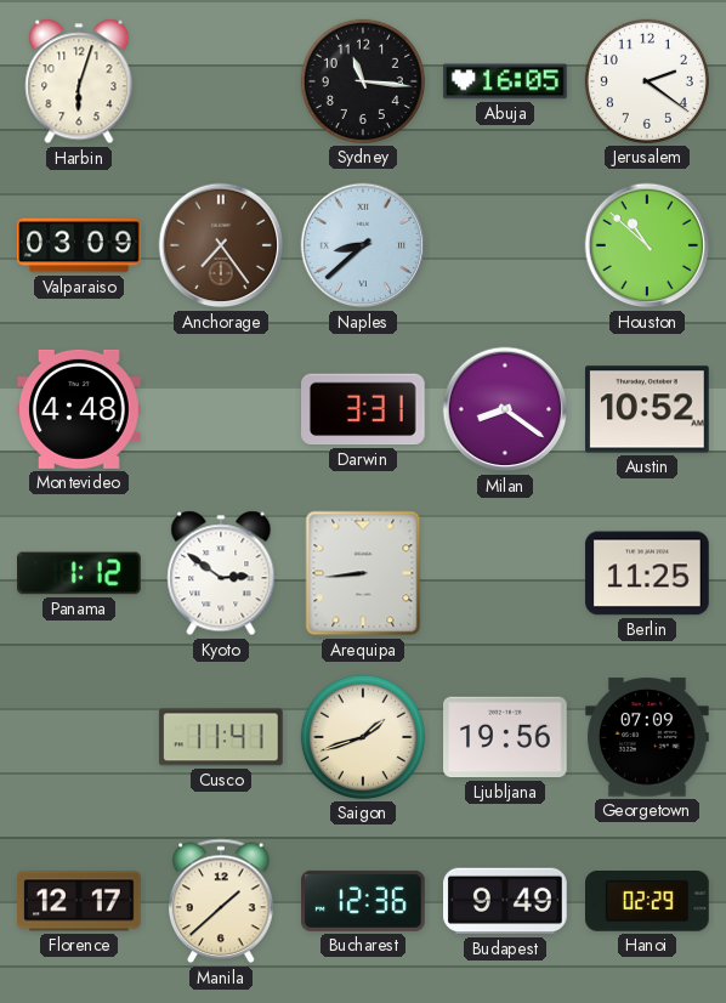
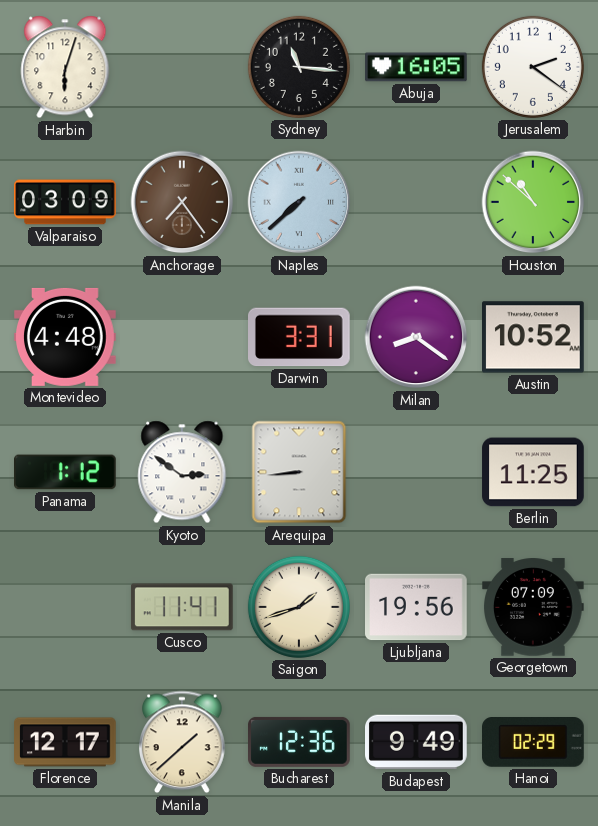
Naples: 8:38 -> 7:38 (299, 202)
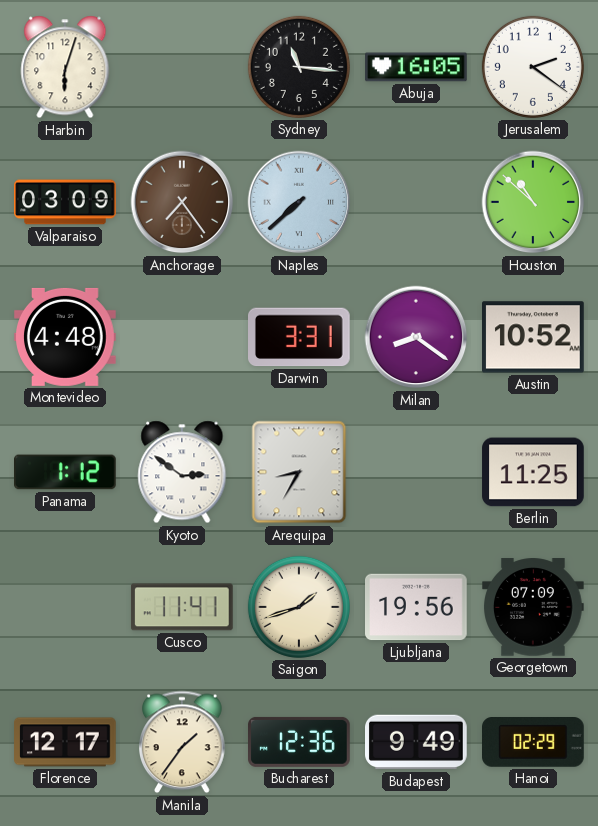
Arequipa: 8:44 -> 8:35 (299, 472)
Manila: 1:38 -> 1:36 (183, 742)
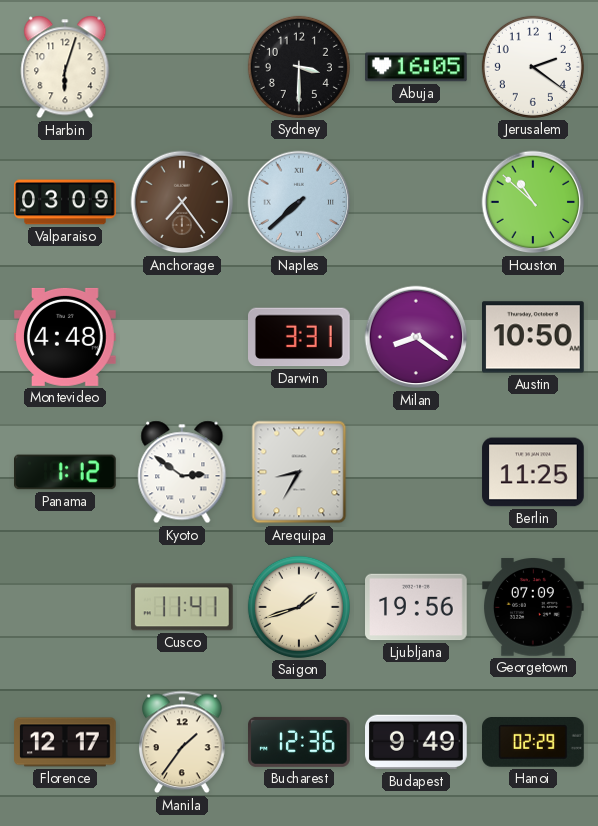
Sydney: 11:16 -> 3:30 (299, 67)
Austin: 10:52 -> 10:50 (534, 337)
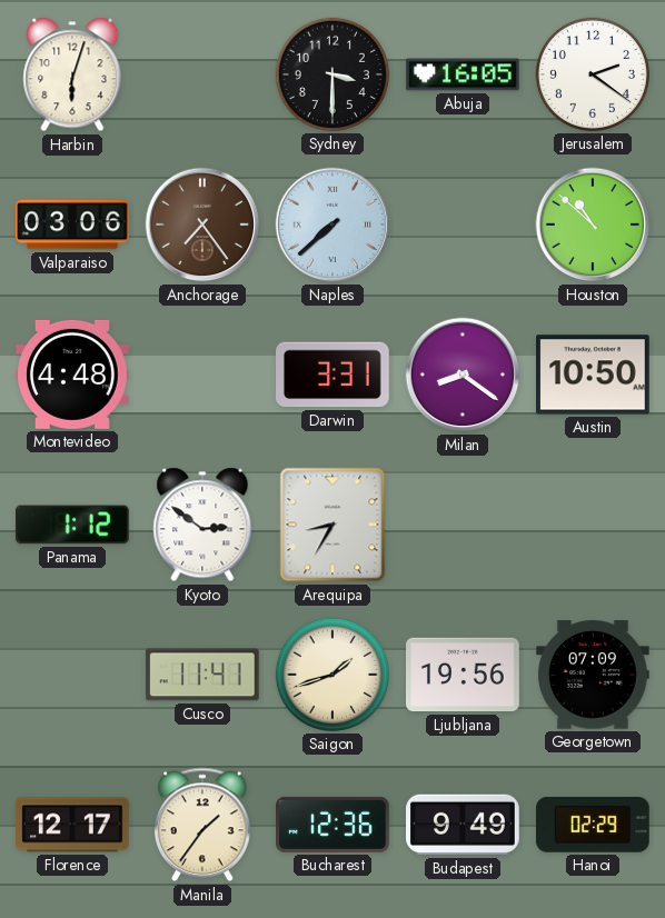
Valparaiso: 03:09 -> 03:06 (72, 224)
Berlin: 11:25 -> none (533, 472)
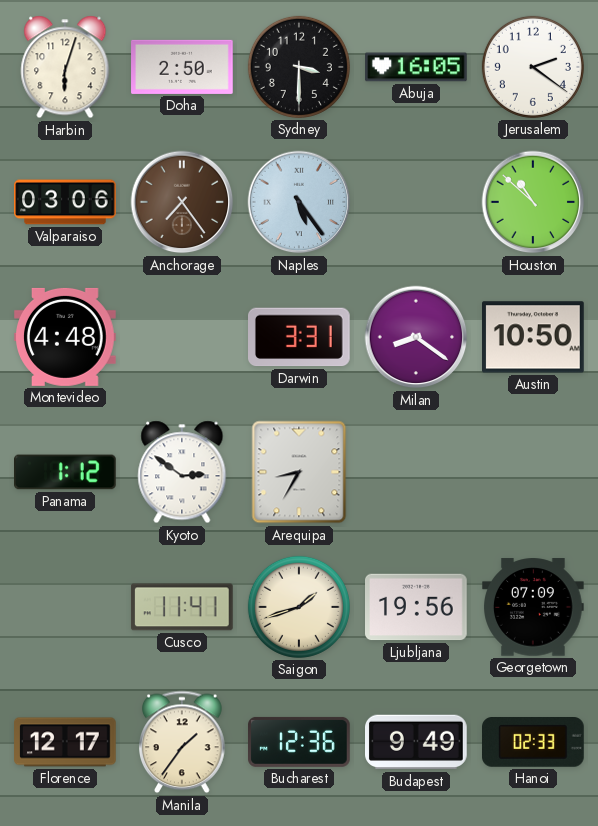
Doha: none -> 2:50 (182, 67)
Naples: 7:38 -> 5:24 (299, 202)
Hanoi: 02:29 -> 02:33 (534, 743)
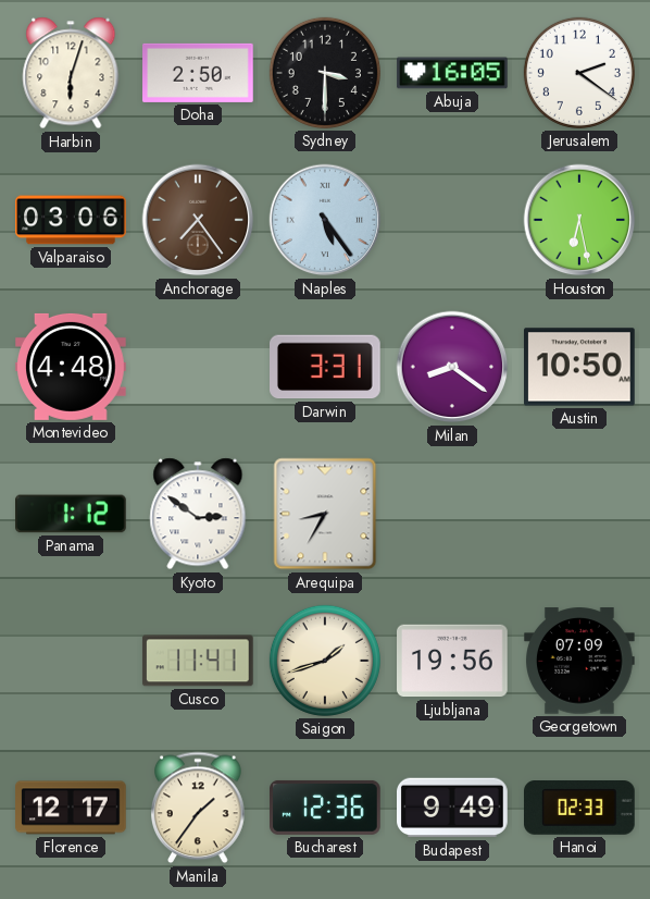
Houston: 10:52 -> 6:28 (579, 220)
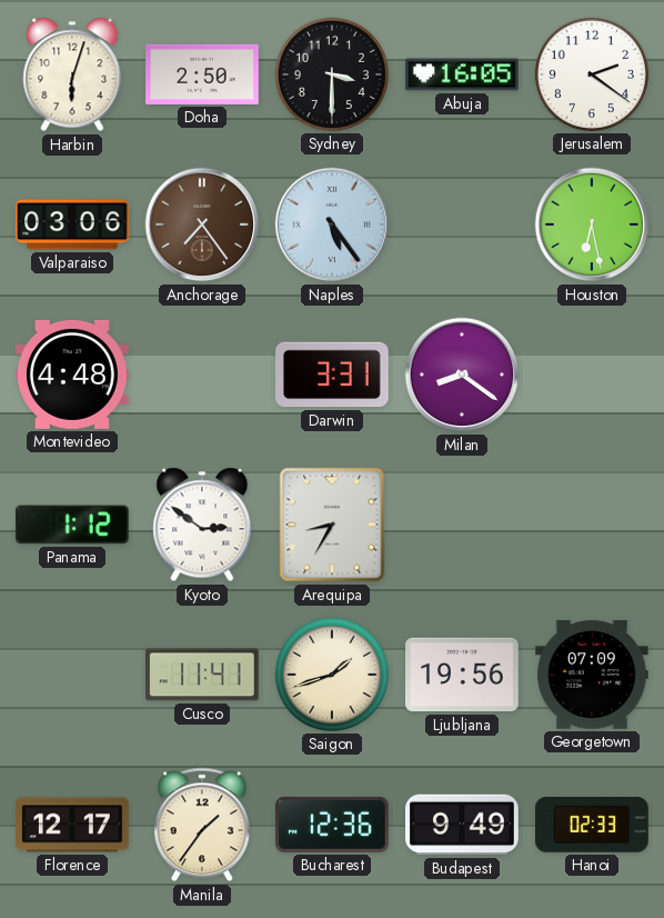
Austin: 10:50 -> none (580, 367)
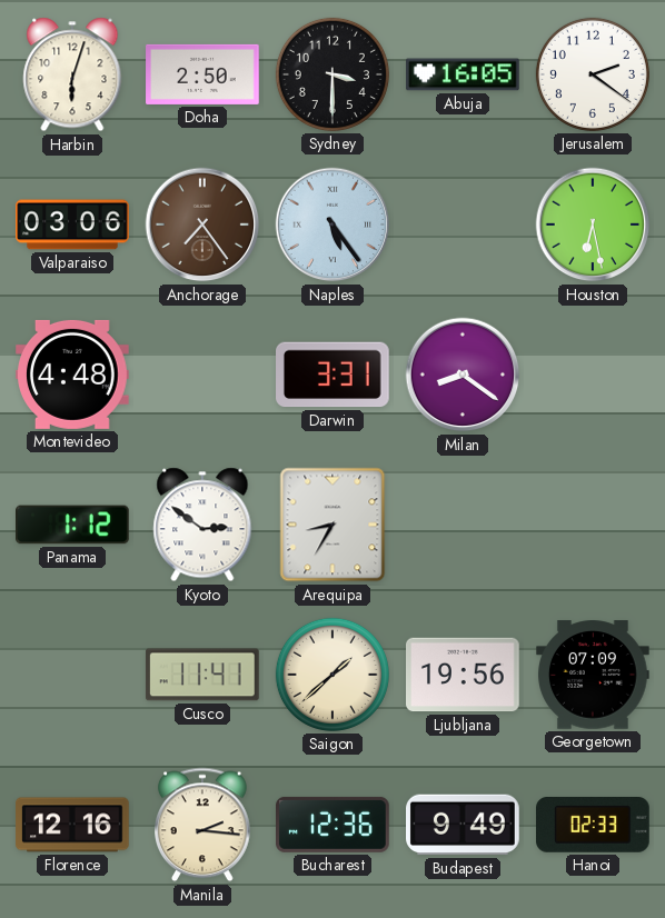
Saigon: 1:42 -> 1:38 (332, 675)
Florence: 12:17 -> 12:16 (72, 825)
Manila: 1:36 -> 2:16 (204, 825)
